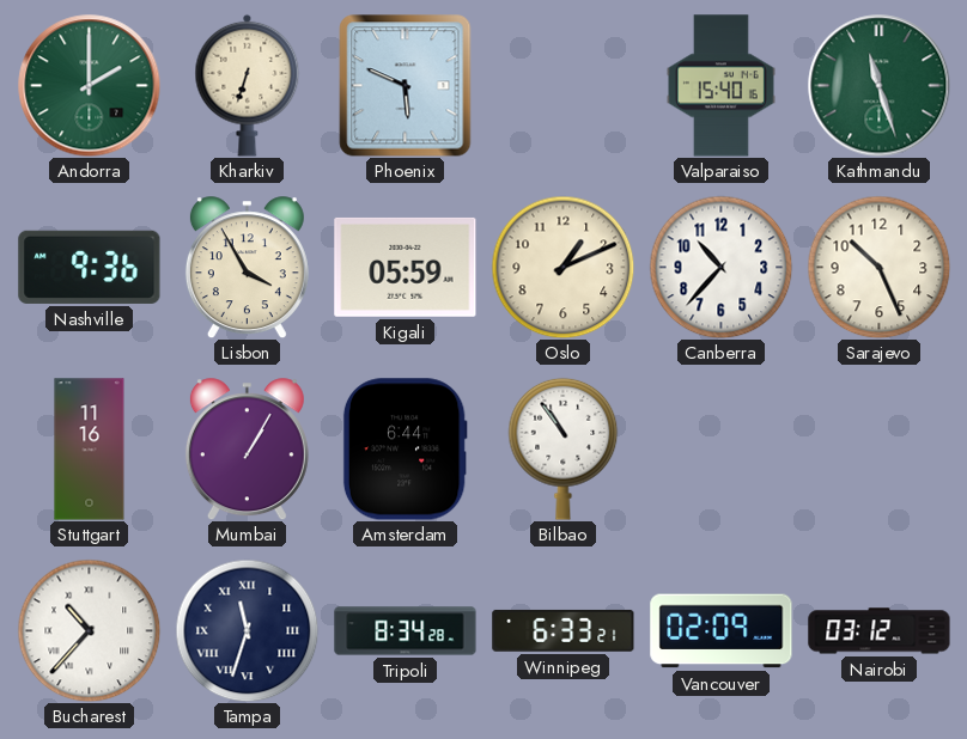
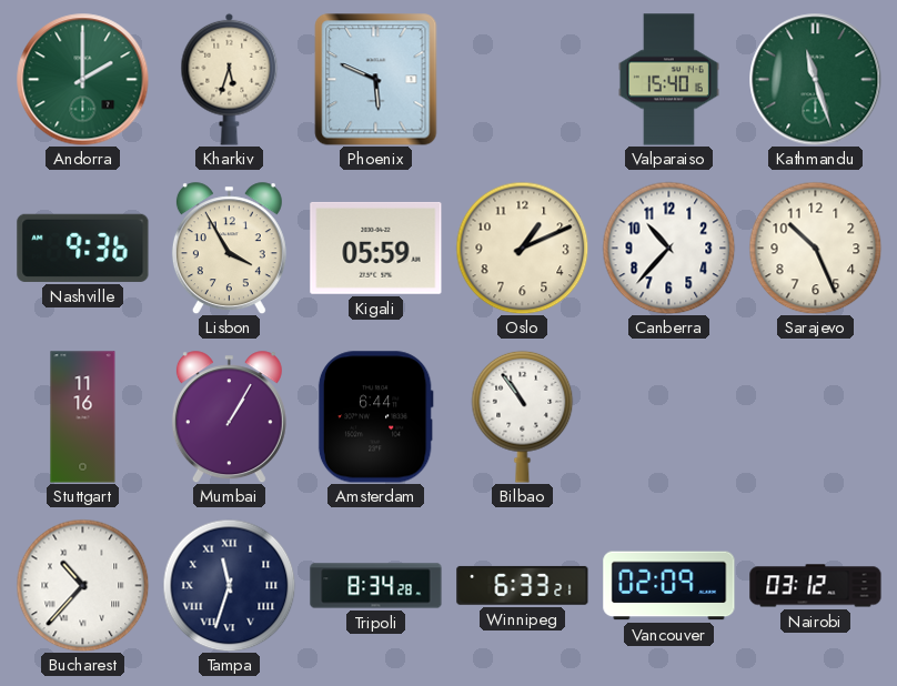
Kharkiv: 6:33 -> 5:33 (230, 79)
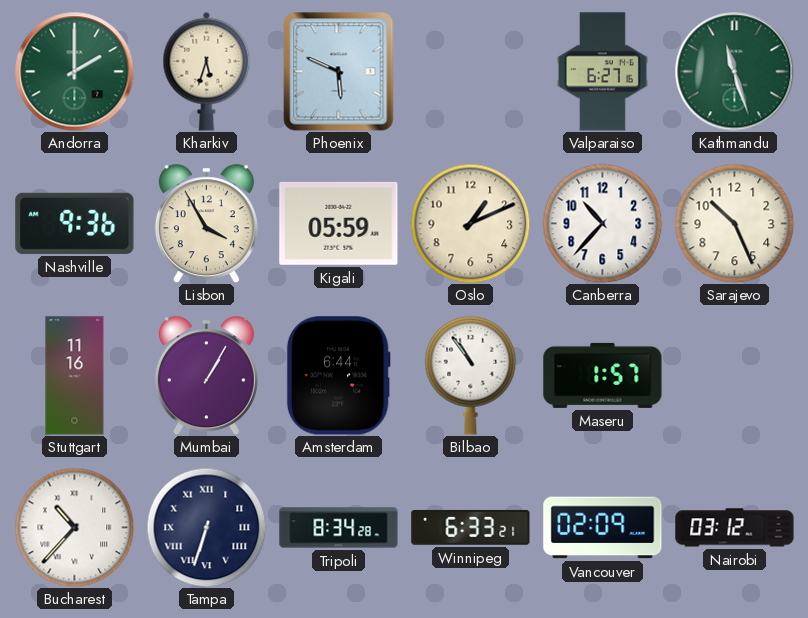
Valparaiso: 15:40 -> 6:27 (602, 72)
Maseru: none -> 1:57 (603, 375)
Tampa: 11:33 -> 6:33 (206, 527)
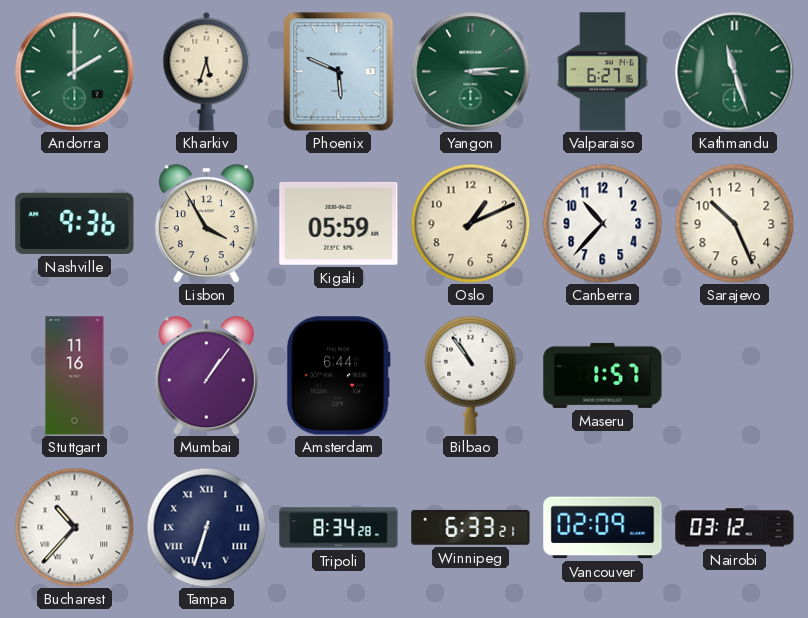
Yangon: none -> 3:14 (471, 72)
Mumbai: 1:05 -> 1:06 (206, 376)
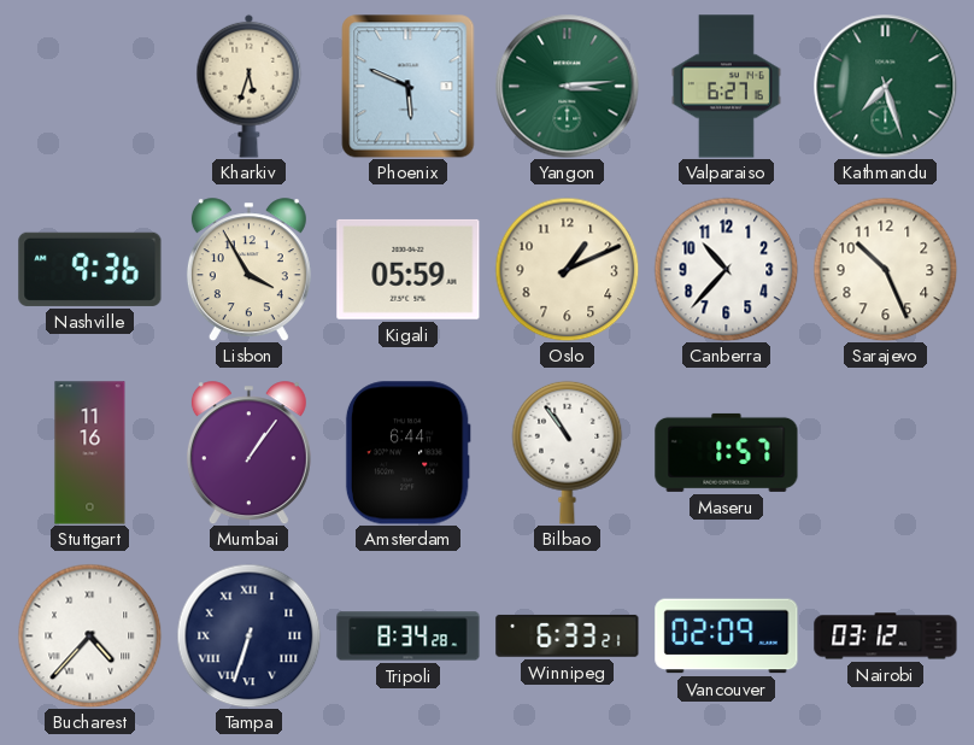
Andorra: 2:00 -> none (75, 72)
Kathmandu: 11:27 -> 7:27 (886, 87)
Bucharest: 10:37 -> 4:37 (89, 635)
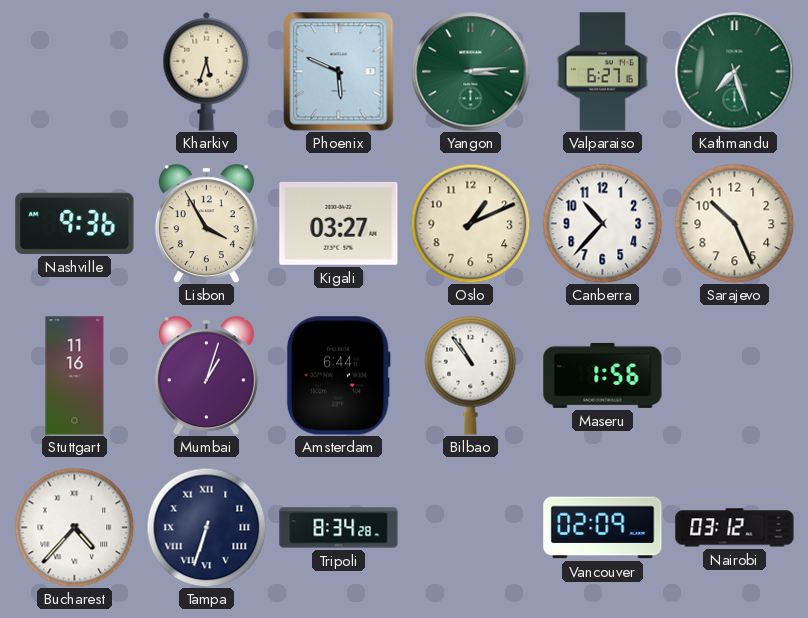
Kigali: 05:59 -> 03:27 (339, 223)
Mumbai: 1:06 -> 1:03 (206, 376)
Maseru: 1:57 -> 1:56 (603, 375)
Winnipeg: 6:33 -> none (568, 635)
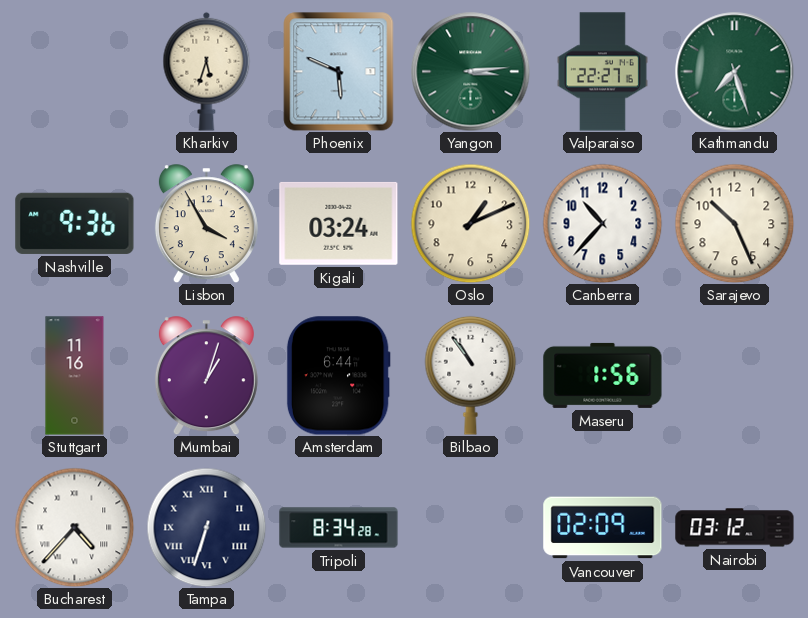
Valparaiso: 6:27 -> 22:27 (602, 72)
Kigali: 03:27 -> 03:24 (339, 223)
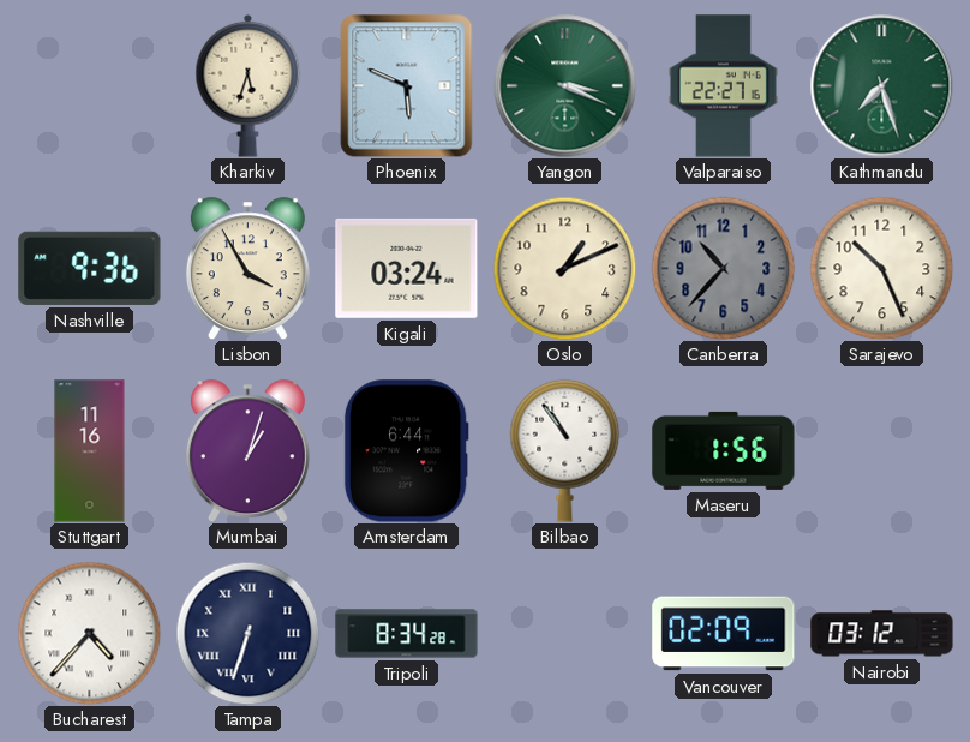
Yangon: 3:14 -> 3:19 (565, 86)
Canberra dial: white -> grey (723, 268)
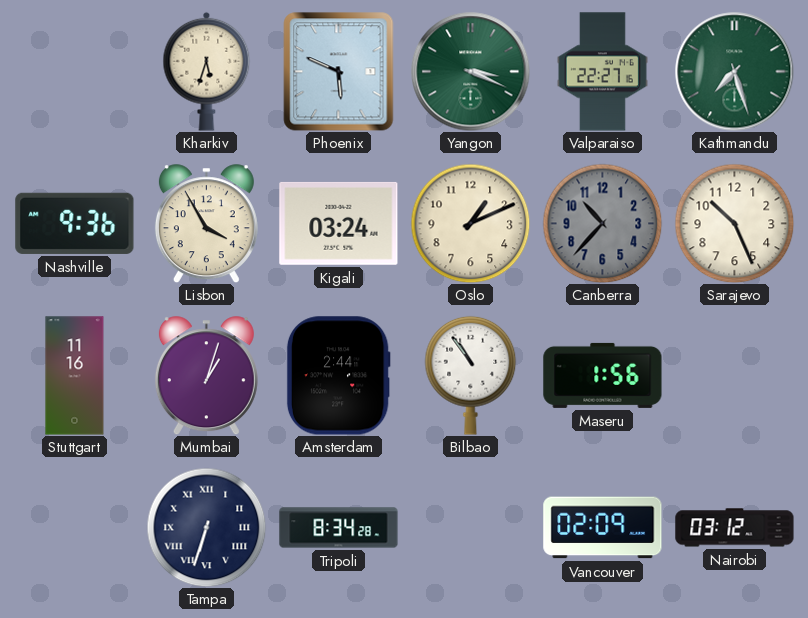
Amsterdam: 6:44 -> 2:44 (338, 376)
Bucharest: 4:37 -> none (89, 633)
